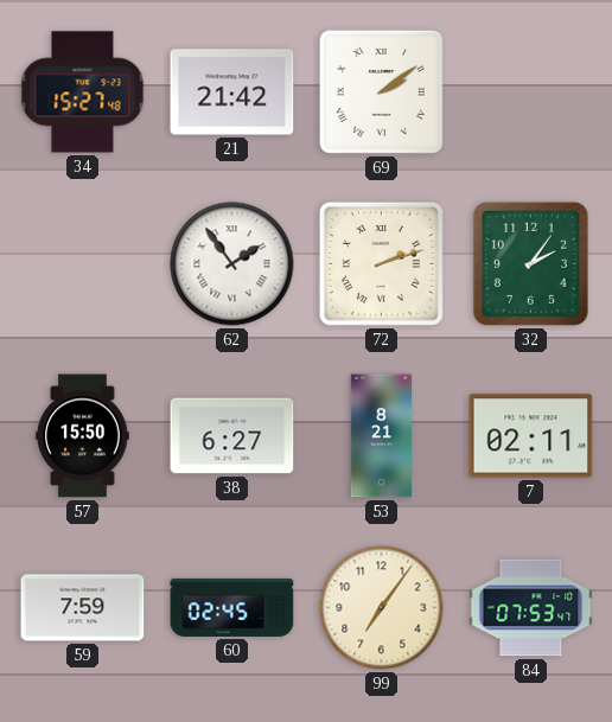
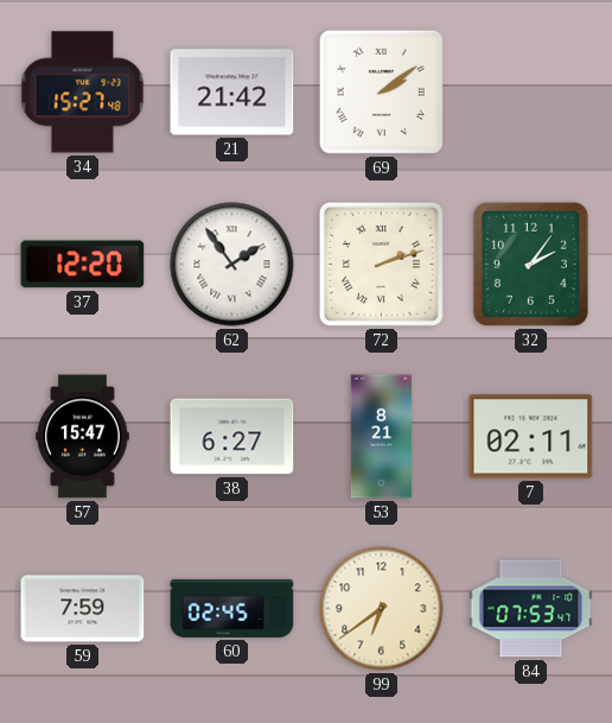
37: none -> 12:20 (83, 265)
57: 15:50 -> 15:47 (83, 437)
99: 7:06 -> 6:39 (382, 609)
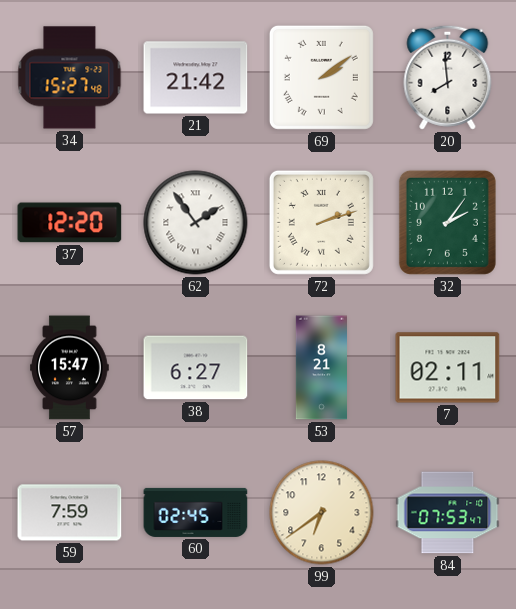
20: none -> 7:59 (448, 77)
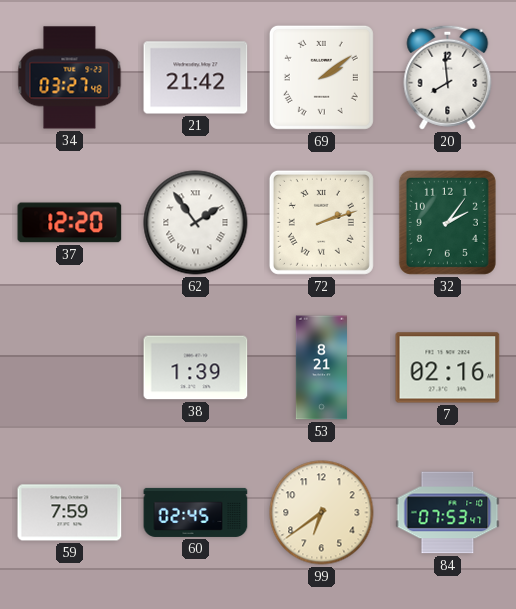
34: 15:27 -> 03:27 (70, 78)
57: 15:47 -> none (70, 368)
38: 6:27 -> 1:39 (196, 368)
7: 02:11 -> 02:16 (448, 368)
